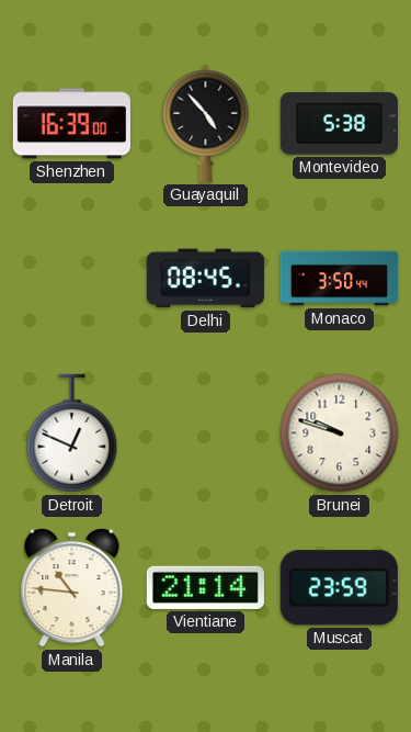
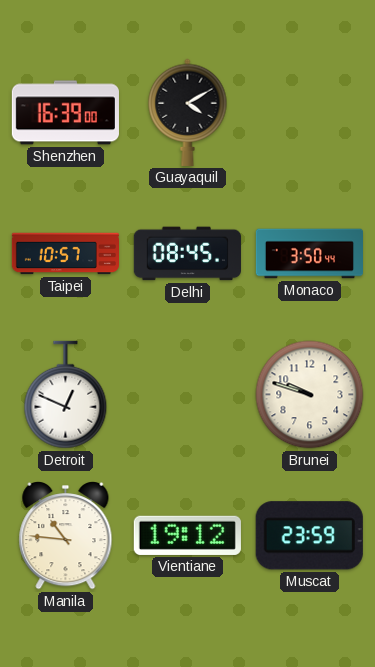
Guayaquil: 4:53 -> 4:10 (188, 112)
Montevideo: 5:38 -> none (339, 124)
Taipei: none -> 10:57 (65, 254)
Vientiane: 21:14 -> 19:12 (187, 535)
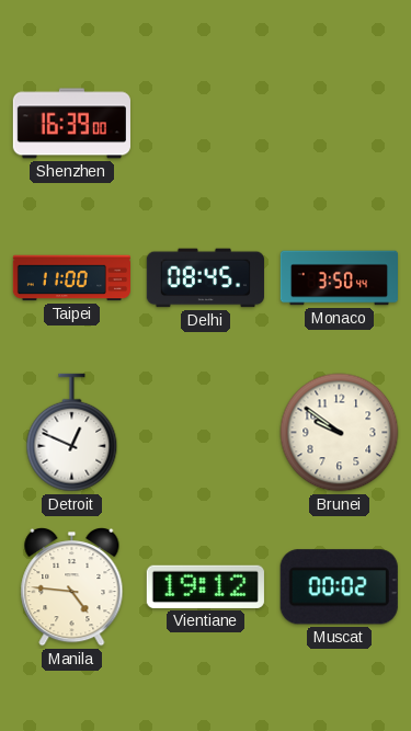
Guayaquil: 4:10 -> none (188, 112)
Taipei: 10:57 -> 11:00 (71, 278)
Brunei: 9:48 -> 9:51 (340, 433)
Manila: 10:46 -> 4:46 (72, 587)
Muscat: 23:59 -> 00:02 (339, 587)
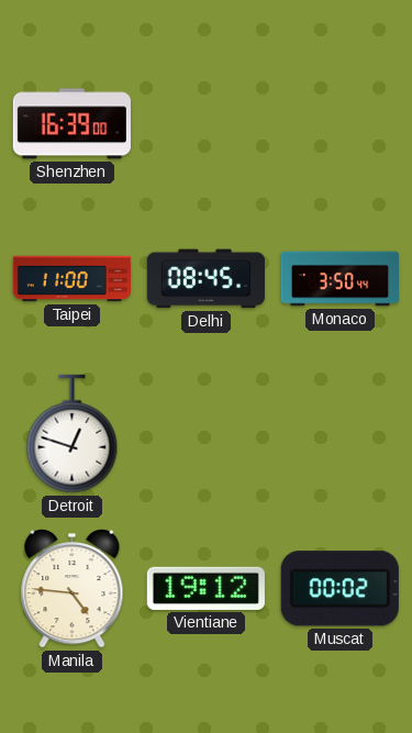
Detroit: 12:49 -> 12:48 (73, 434)
Brunei: 9:51 -> none (340, 433)
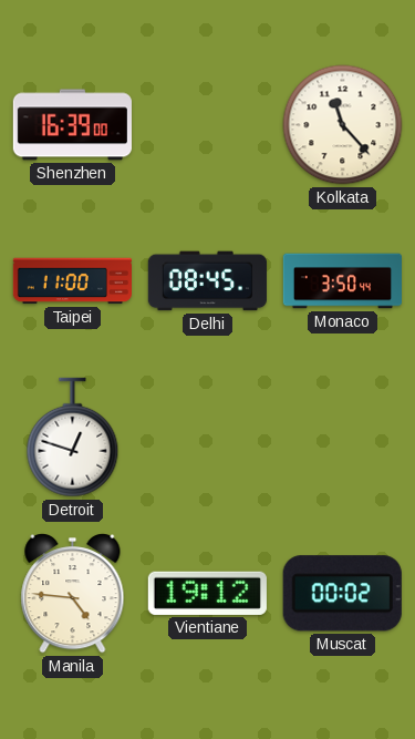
Kolkata: none -> 11:23 (343, 125)
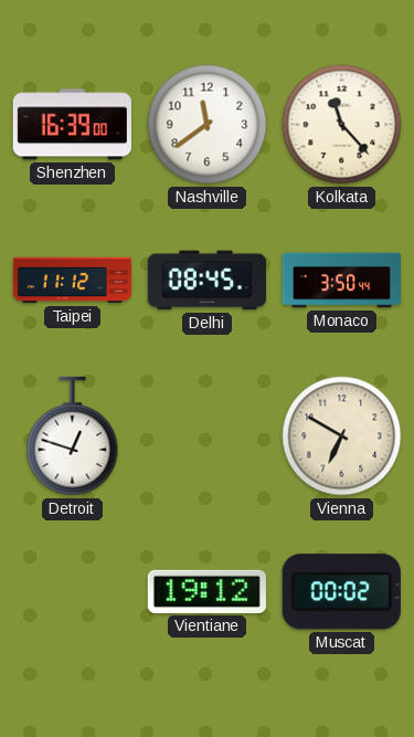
Nashville: none -> 11:39 (208, 125)
Taipei: 11:00 -> 11:12 (72, 281)
Vienna: none -> 6:50 (342, 436)
Manila: 4:46 -> none (73, 594)
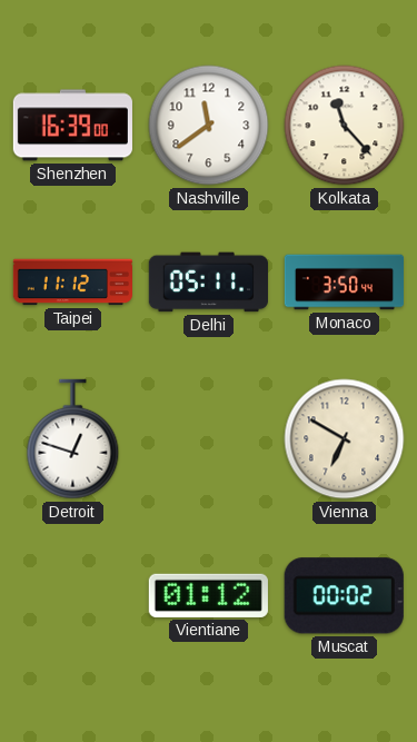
Delhi: 08:45 -> 05:11 (208, 283)
Vientiane: 19:12 -> 01:12 (208, 595)
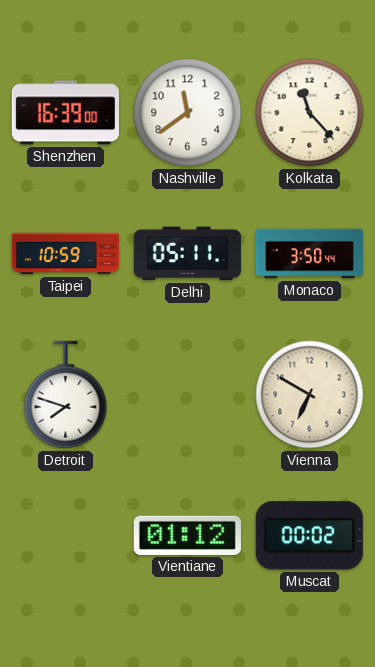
Taipei: 11:12 -> 10:59 (65, 254)
Detroit: 12:48 -> 7:48 (66, 395)
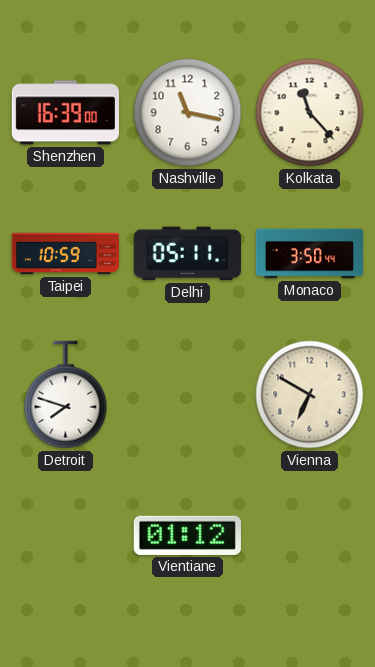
Nashville: 11:39 -> 11:17 (188, 113)
Muscat: 00:02 -> none (309, 536)
